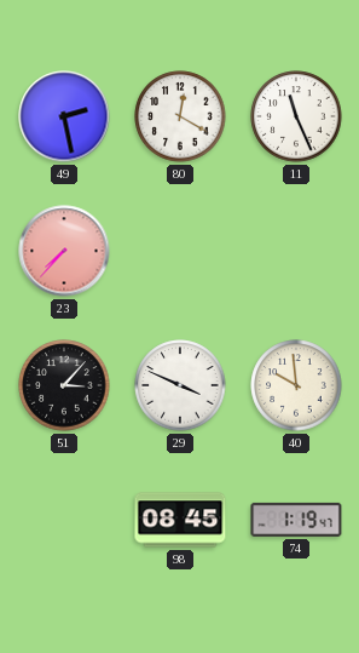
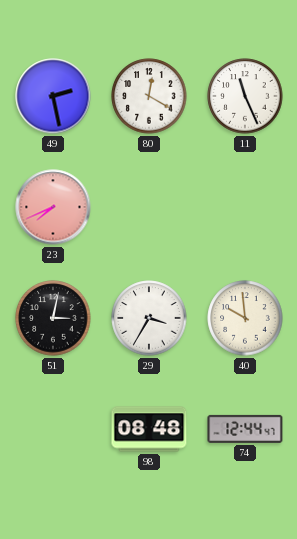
23: 7:37 -> 7:41 (53, 207)
51: 3:07 -> 3:02 (53, 318)
29: 3:49 -> 3:35 (149, 318)
98: 08:45 -> 08:48 (149, 429)
74: 1:19 -> 12:44 (245, 429)
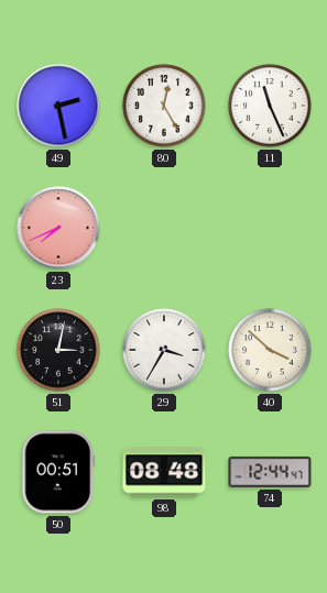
80: 12:20 -> 12:25 (164, 106)
40: 9:59 -> 3:52 (270, 350)
50: none -> 00:51 (58, 472)
